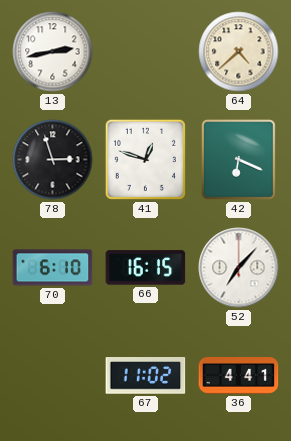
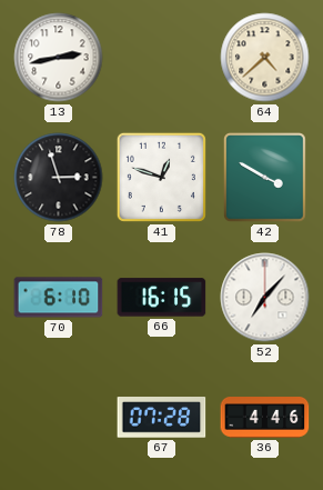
42: 6:19 -> 3:50 (265, 178)
67: 11:02 -> 07:28 (162, 418)
36: 4:41 -> 4:46 (265, 418)
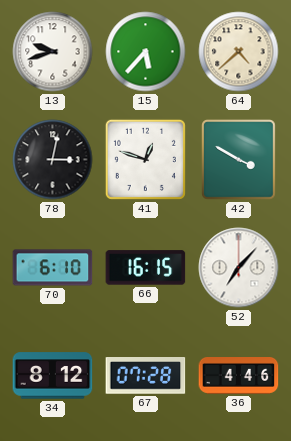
13: 2:43 -> 9:42 (53, 52)
15: none -> 5:37 (146, 52)
78: 2:57 -> 3:02 (53, 160)
34: none -> 8:12 (53, 376)
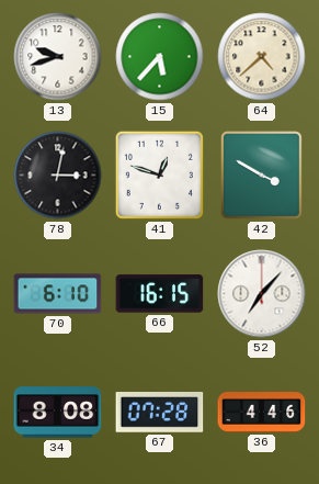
34: 8:12 -> 8:08 (58, 413)
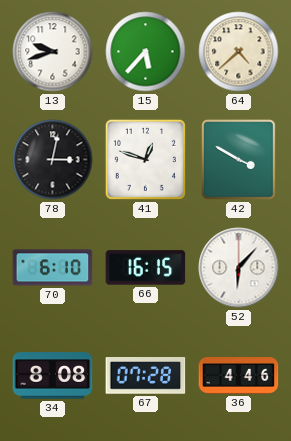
52: 7:07 -> 6:07 (239, 268)
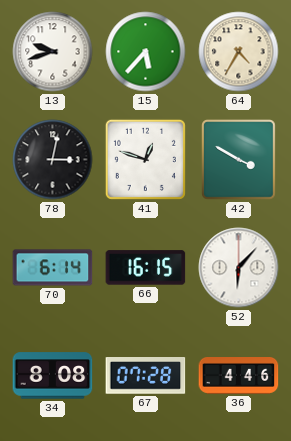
64: 4:38 -> 4:35 (239, 52)
70: 6:10 -> 6:14 (53, 268)
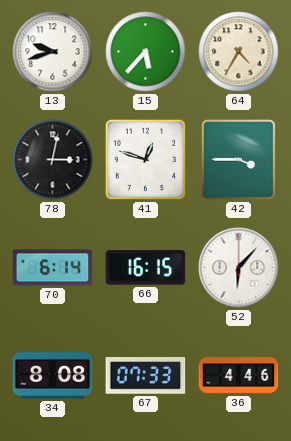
42: 3:50 -> 3:45 (239, 160)
67: 07:28 -> 07:33 (146, 376)
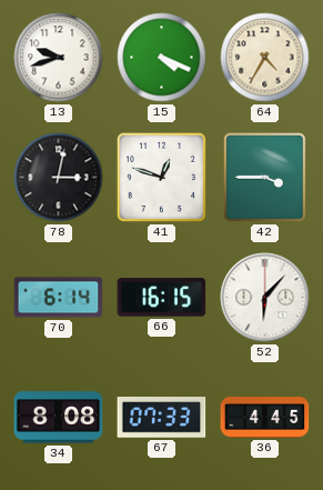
15: 5:37 -> 4:19 (162, 58)
36: 4:46 -> 4:45 (265, 418)
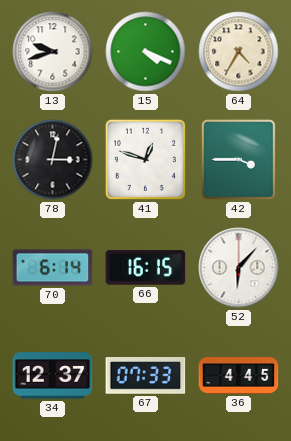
34: 8:08 -> 12:37 (53, 376)
